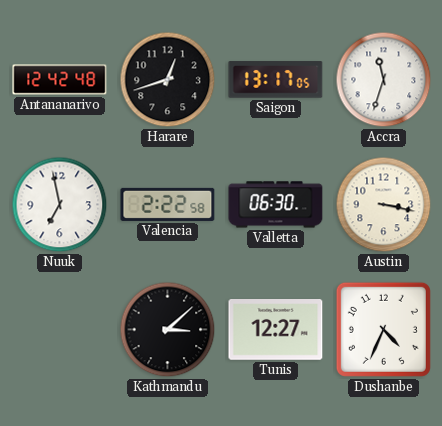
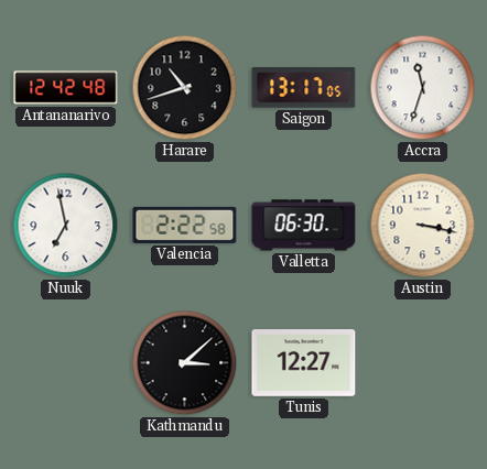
Harare: 12:42 -> 10:42 (185, 88)
Dushanbe: 4:34 -> none (383, 329)
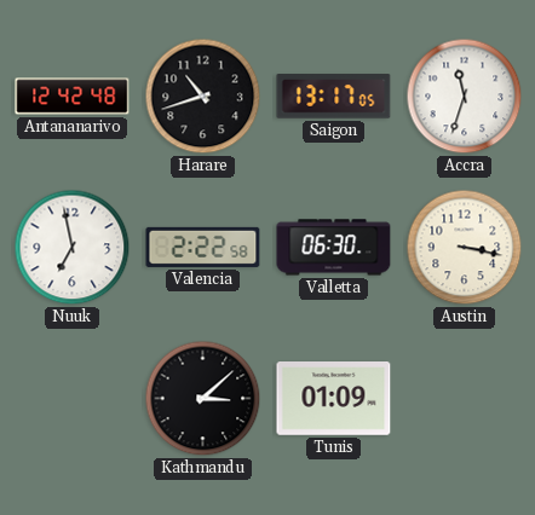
Tunis: 12:27 -> 01:09 (334, 399)
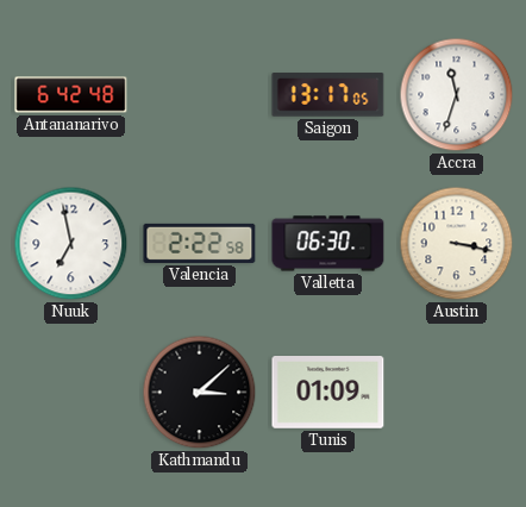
Antananarivo: 12:42 -> 6:42 (71, 95)
Harare: 10:42 -> none (203, 97)
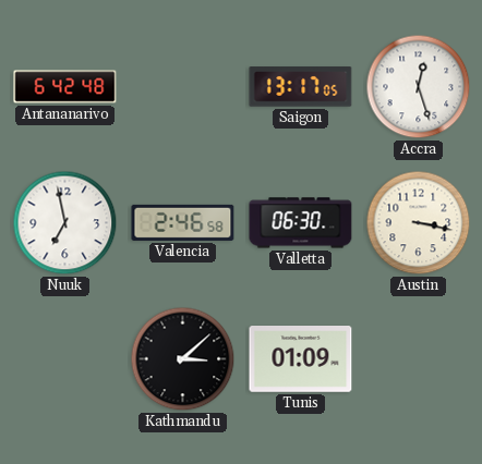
Accra: 11:33 -> 12:27 (419, 87)
Valencia: 2:22 -> 2:46 (183, 222)
